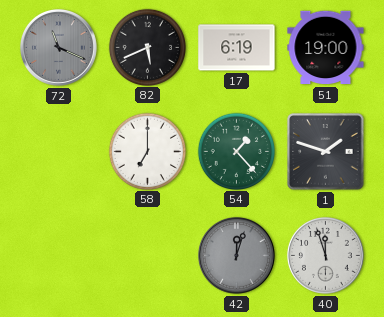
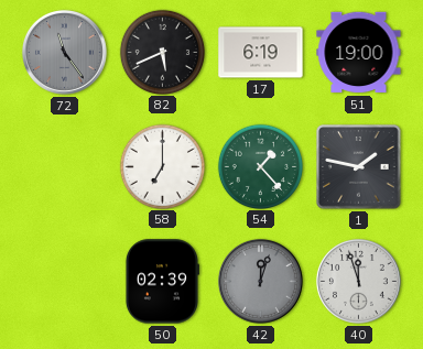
72: 11:19 -> 11:24 (64, 52)
1: 1:48 -> 1:47 (359, 167)
50: none -> 02:39 (162, 282)
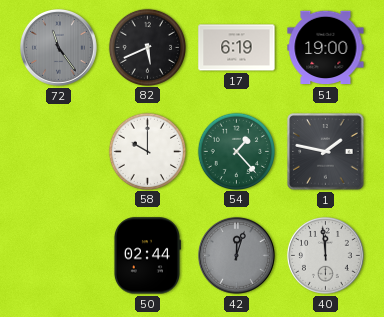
58: 7:00 -> 10:00 (147, 151)
50: 02:39 -> 02:44 (147, 256)
40: 11:57 -> 11:59 (325, 255)
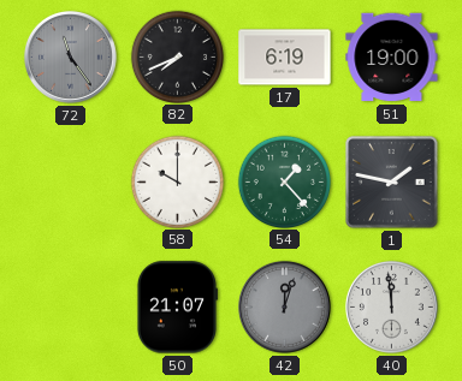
82: 5:41 -> 7:41 (177, 56)
50: 02:44 -> 21:07 (177, 308)
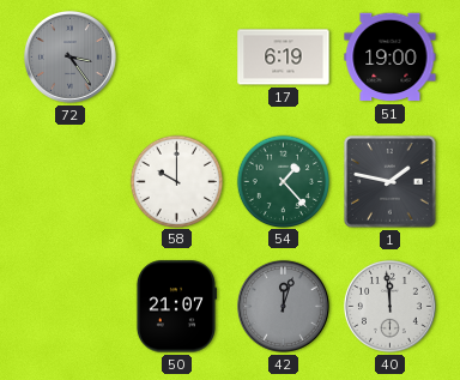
72: 11:24 -> 3:24 (69, 56)
82: 7:41 -> none (177, 56)
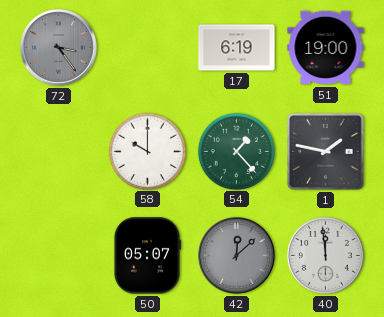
50: 21:07 -> 05:07 (147, 256)
42: 12:03 -> 12:08 (236, 255)
